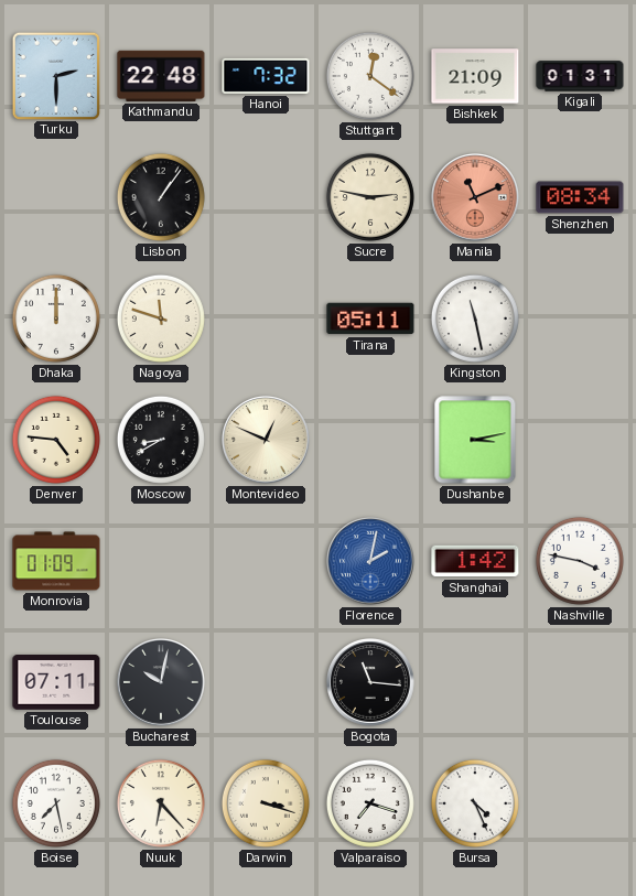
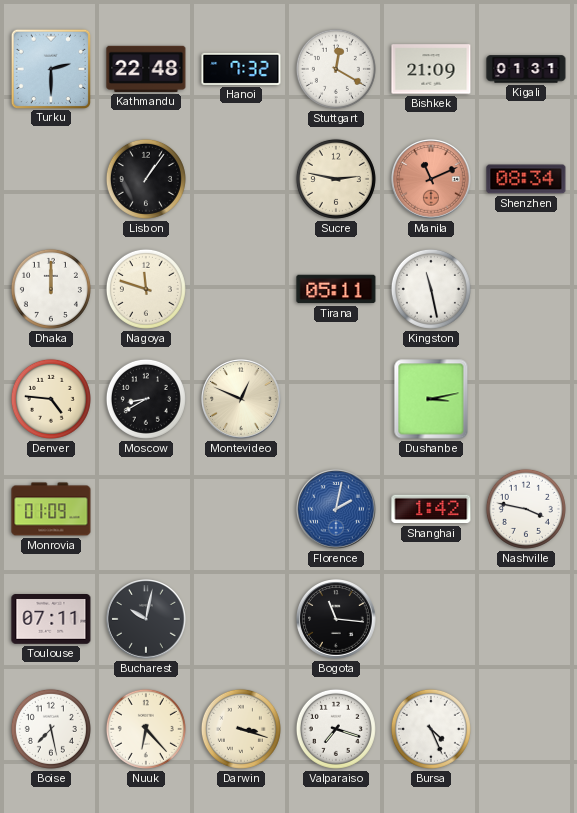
Stuttgart: 12:21 -> 12:20 (336, 69)
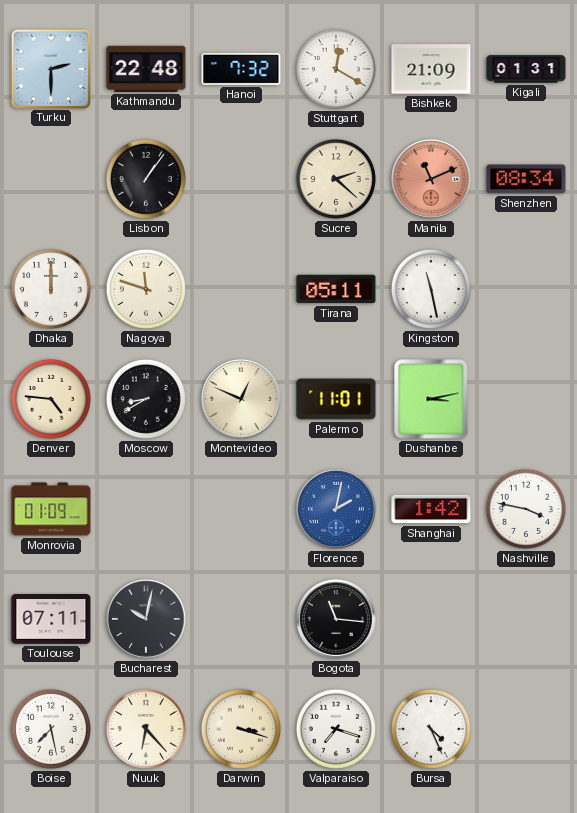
Sucre: 2:47 -> 2:22 (336, 179)
Palermo: none -> 11:01 (336, 399)
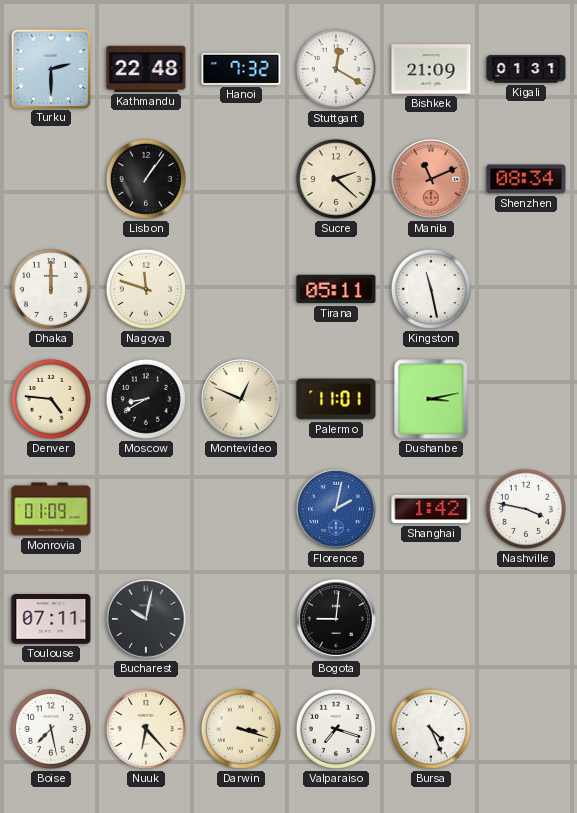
Bogota: 11:16 -> 9:01 (337, 620)
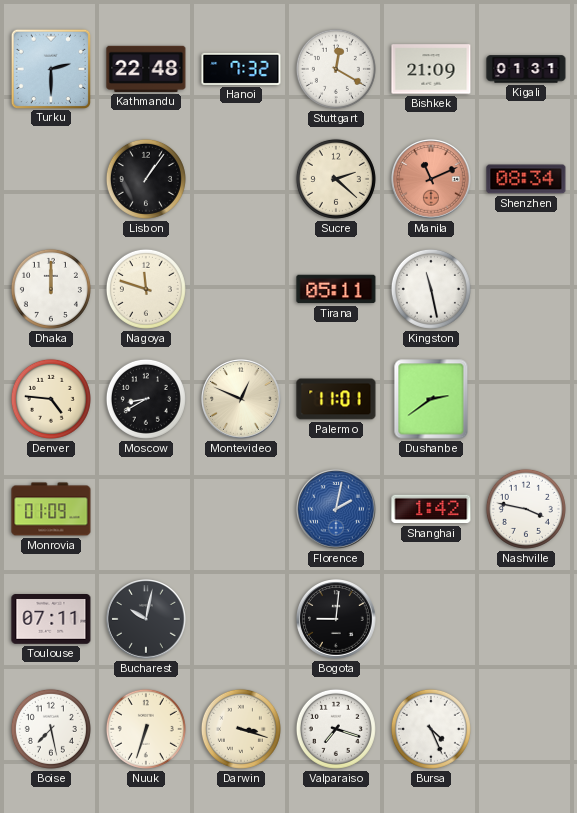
Dushanbe: 3:13 -> 2:39 (431, 399)
Nuuk: 6:23 -> 6:33 (146, 729)
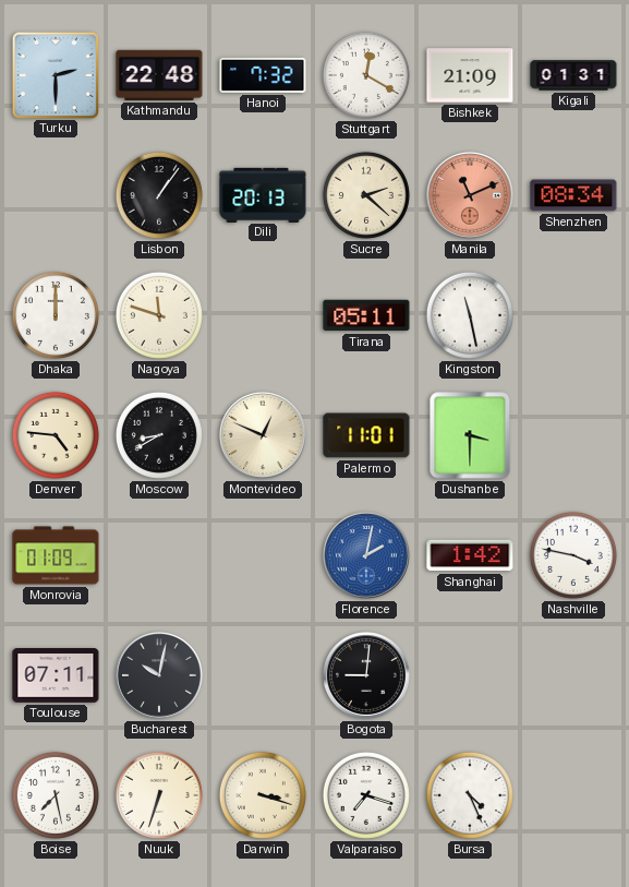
Dili: none -> 20:13 (263, 194)
Dushanbe: 2:39 -> 3:30 (470, 435)
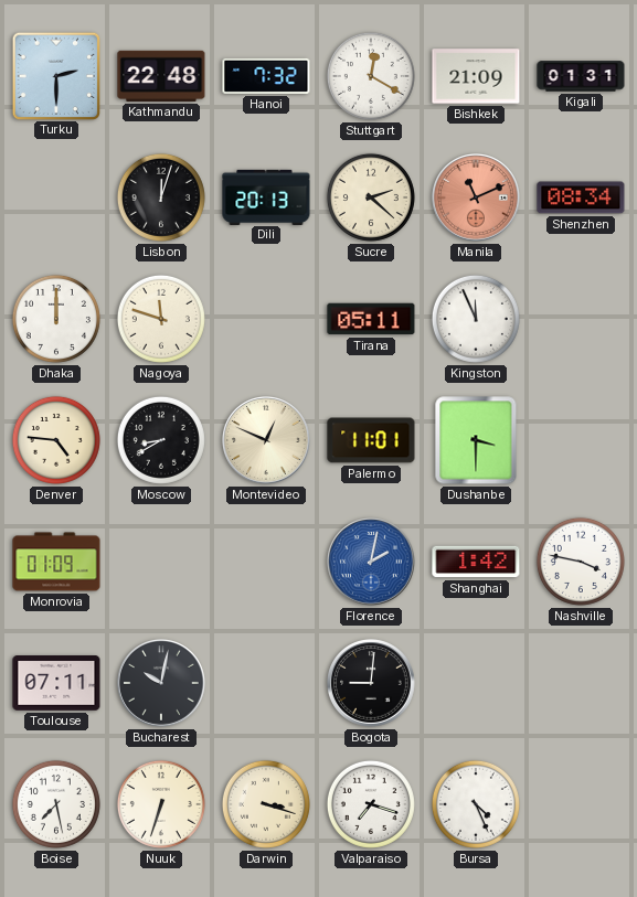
Lisbon: 1:06 -> 12:03 (161, 197)
Kingston: 11:28 -> 11:56 (476, 319)
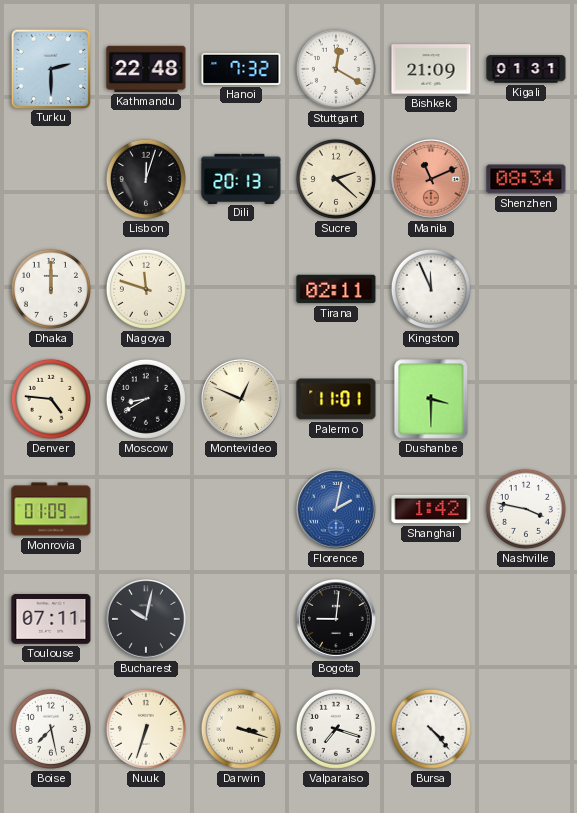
Tirana: 05:11 -> 02:11 (336, 289)
Bursa: 4:26 -> 4:23 (431, 729)
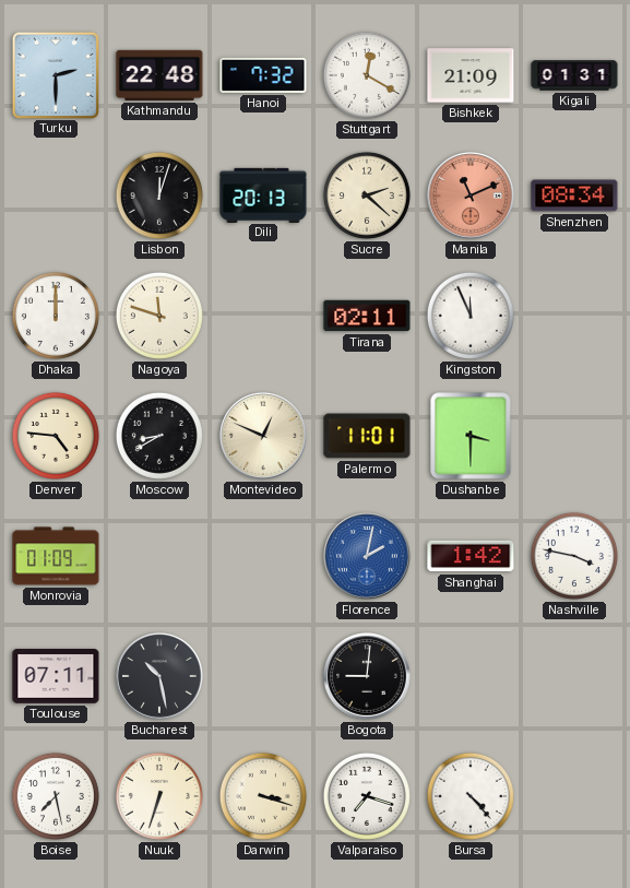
Bucharest: 10:02 -> 10:28 (161, 677)
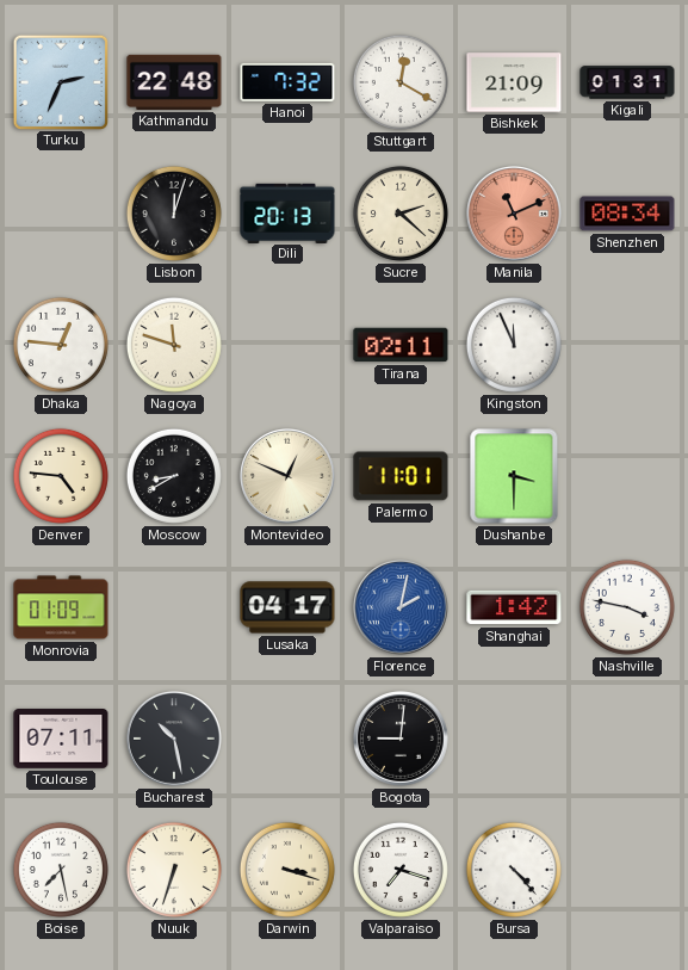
Turku: 2:30 -> 2:34 (60, 81)
Dhaka: 12:00 -> 12:46 (61, 345)
Lusaka: none -> 04:17 (287, 607)
